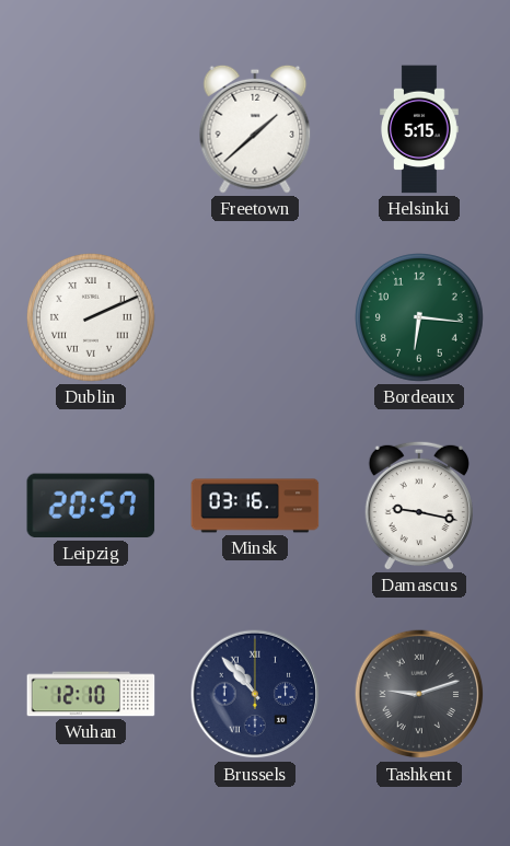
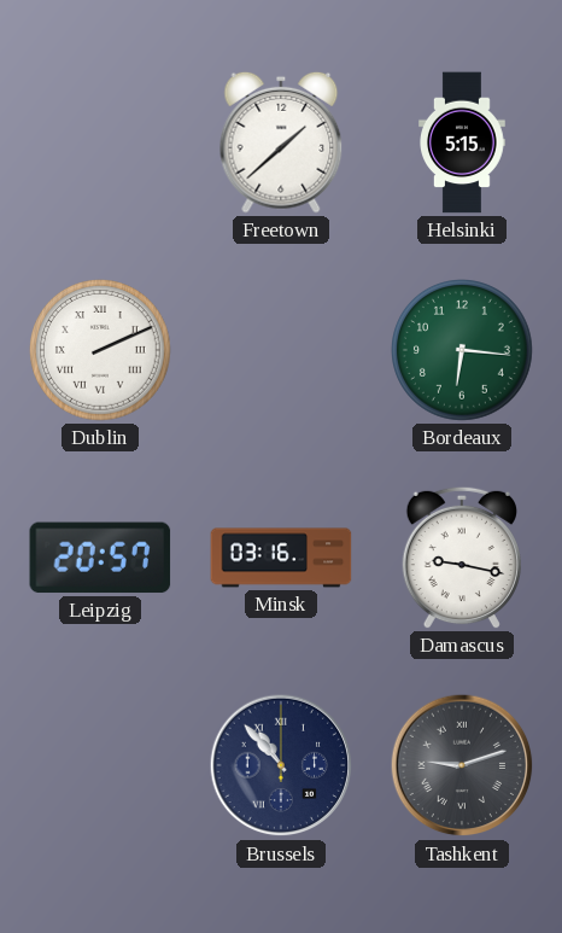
Wuhan: 12:10 -> none (91, 694)
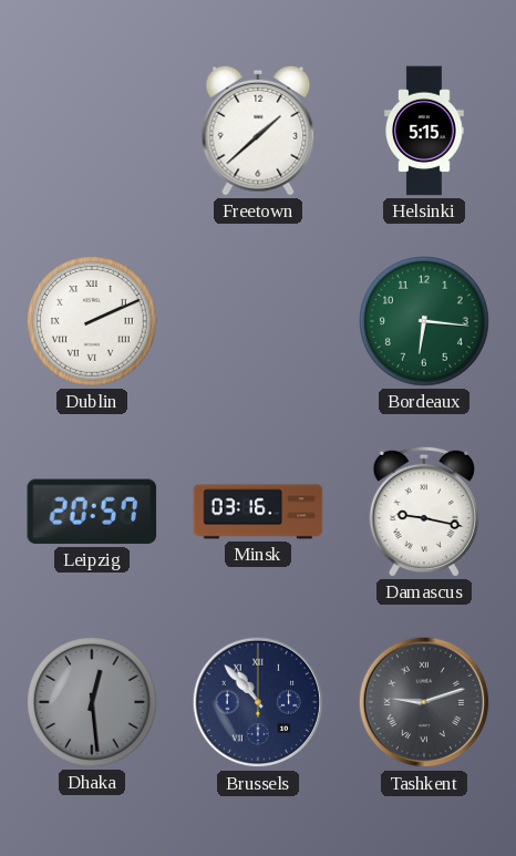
Dhaka: none -> 12:29 (93, 703)
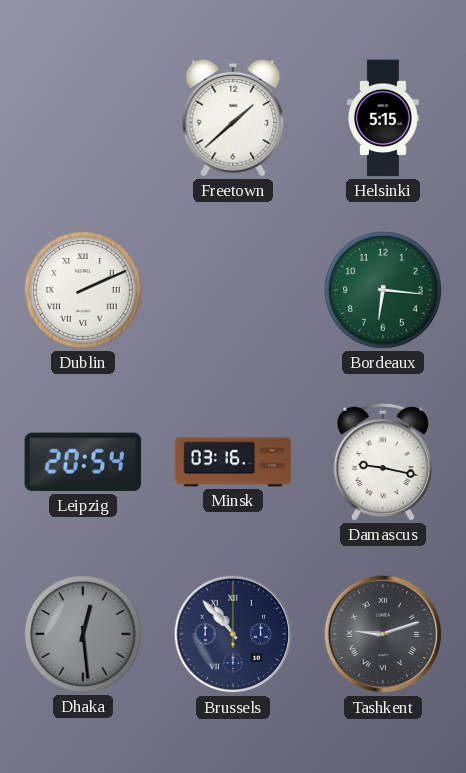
Leipzig: 20:57 -> 20:54 (83, 462)
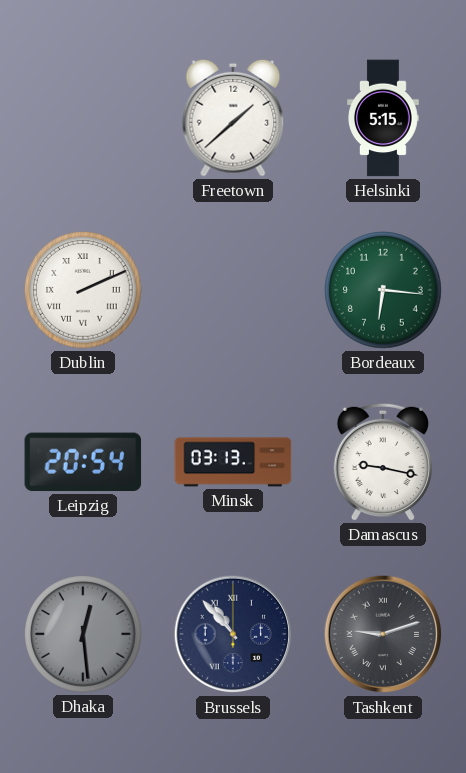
Minsk: 03:16 -> 03:13 (233, 462)
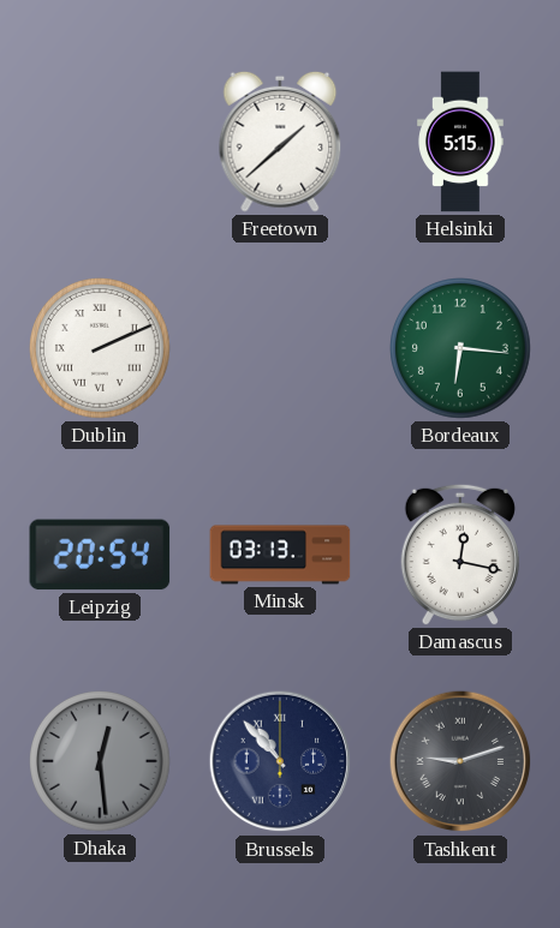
Damascus: 9:17 -> 12:17 (460, 555)
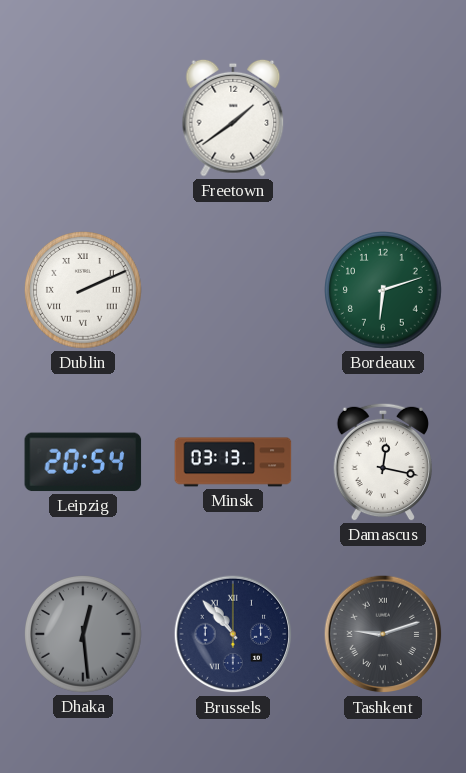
Freetown: 1:38 -> 1:39 (233, 118)
Helsinki: 5:15 -> none (461, 142)
Bordeaux: 6:16 -> 6:12 (384, 291)
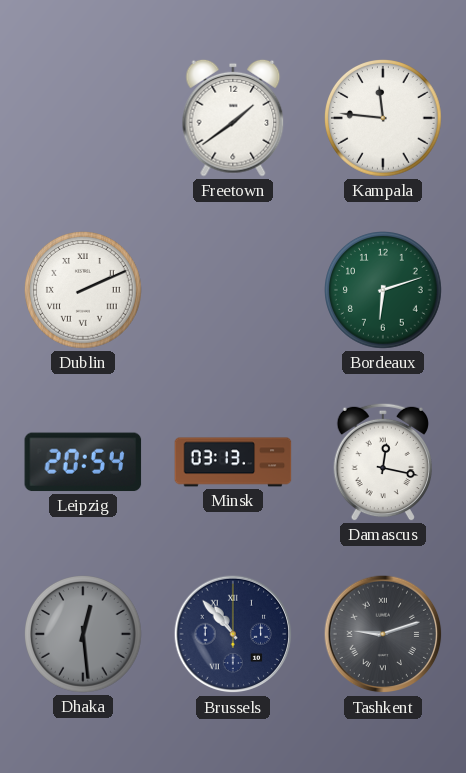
Kampala: none -> 11:46 (384, 119)
